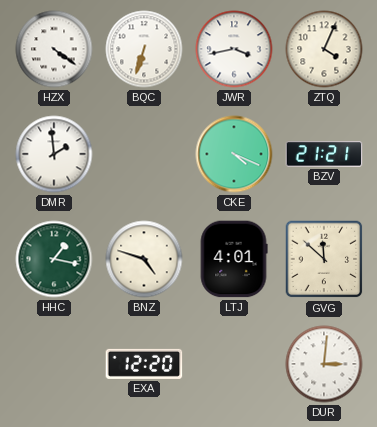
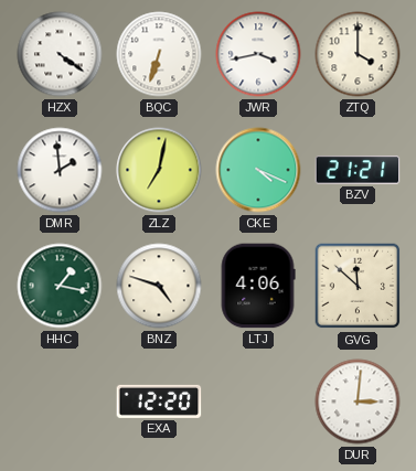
ZTQ: 4:04 -> 4:00 (358, 54)
ZLZ: none -> 7:02 (159, 170)
LTJ: 4:01 -> 4:06 (258, 286)
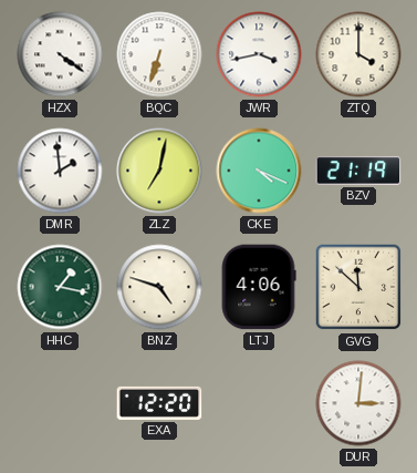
BZV: 21:21 -> 21:19 (358, 171)
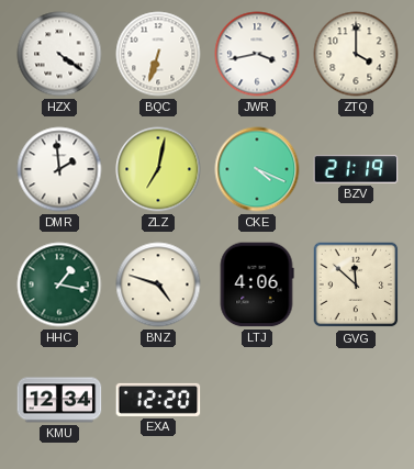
KMU: none -> 12:34 (59, 400)
DUR: 3:01 -> none (358, 403)
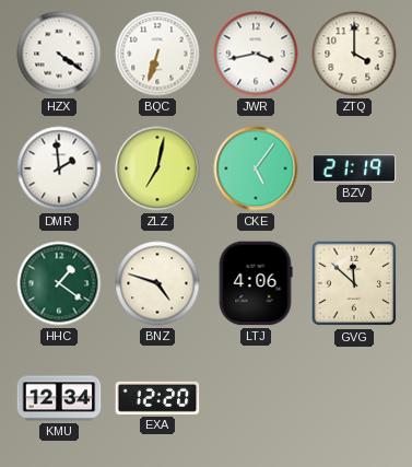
CKE: 4:19 -> 5:06 (256, 168)
HHC: 1:17 -> 1:21 (59, 283)
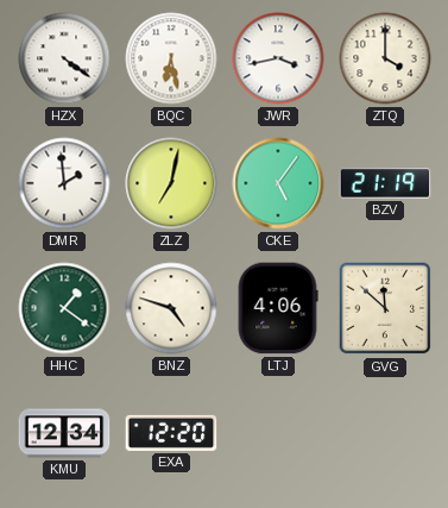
BQC: 6:33 -> 6:28 (171, 58)
